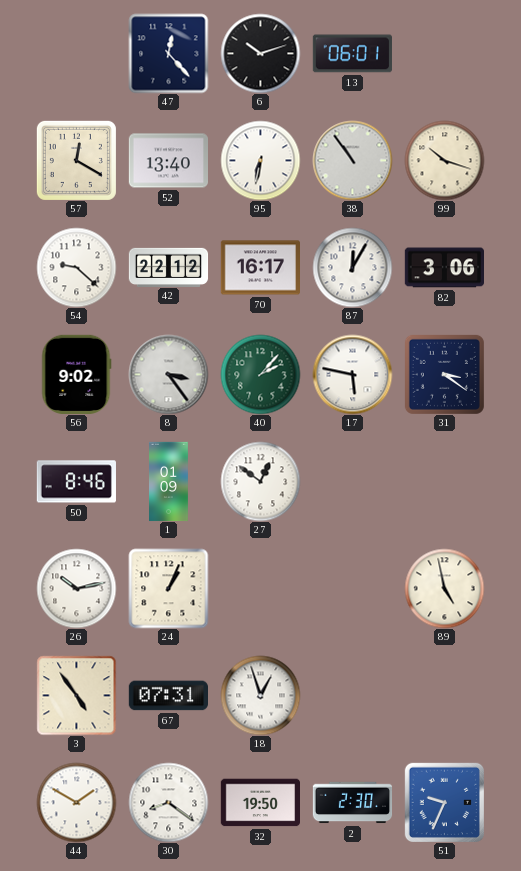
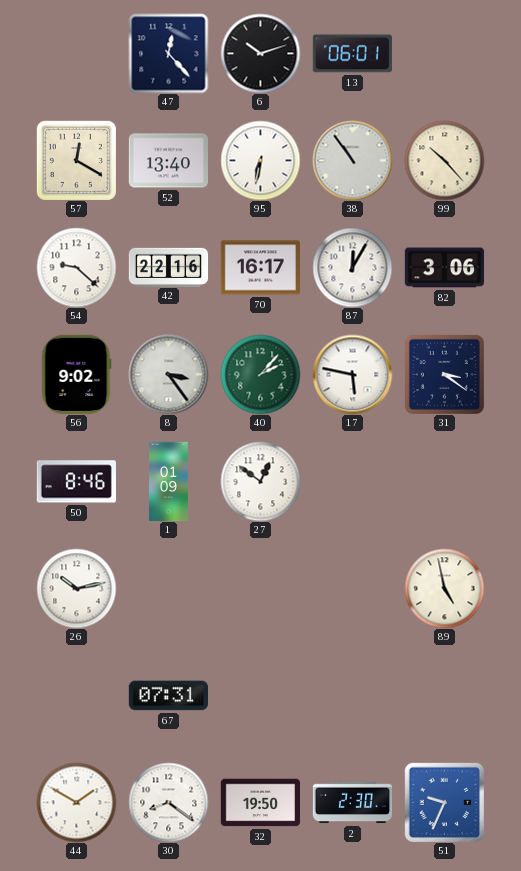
99: 10:18 -> 10:23 (444, 160)
42: 22:12 -> 22:16 (168, 267)
24: 1:04 -> none (168, 588)
3: 4:54 -> none (76, 695)
18: 12:57 -> none (260, 695)
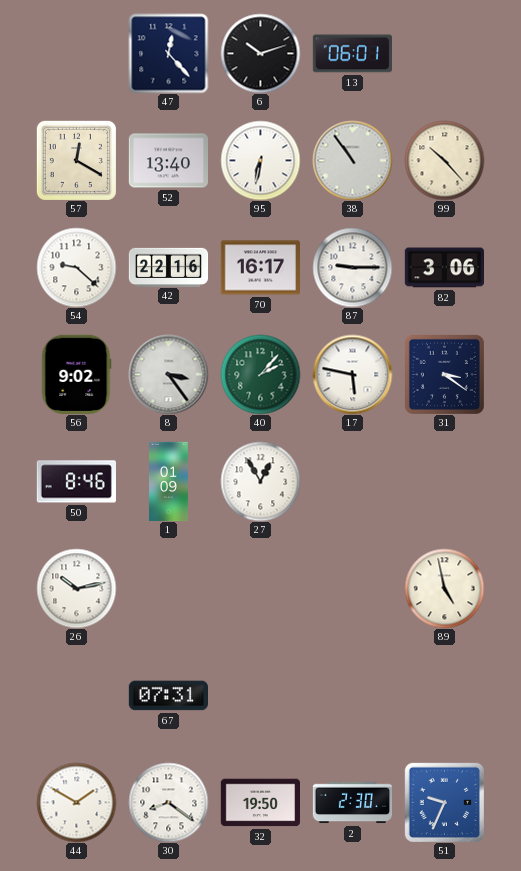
87: 12:05 -> 9:15 (352, 267)
27: 12:51 -> 12:55 (260, 481)
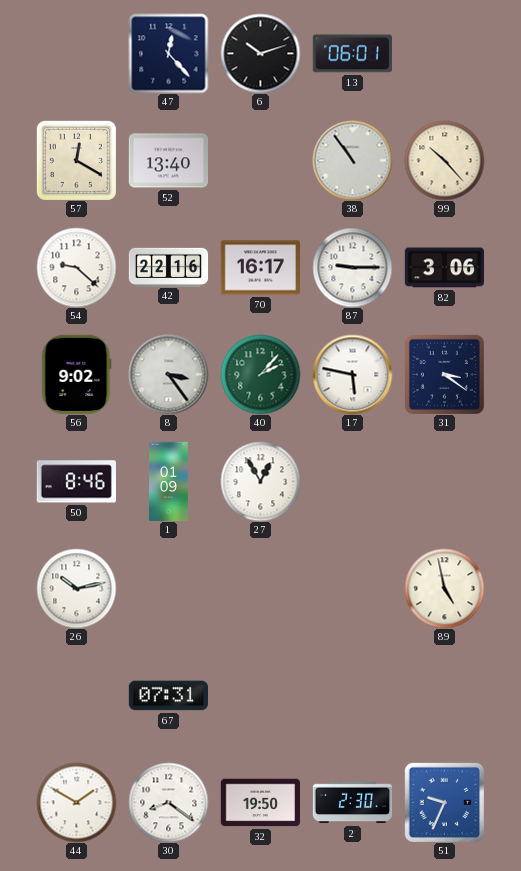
95: 6:32 -> none (260, 160)
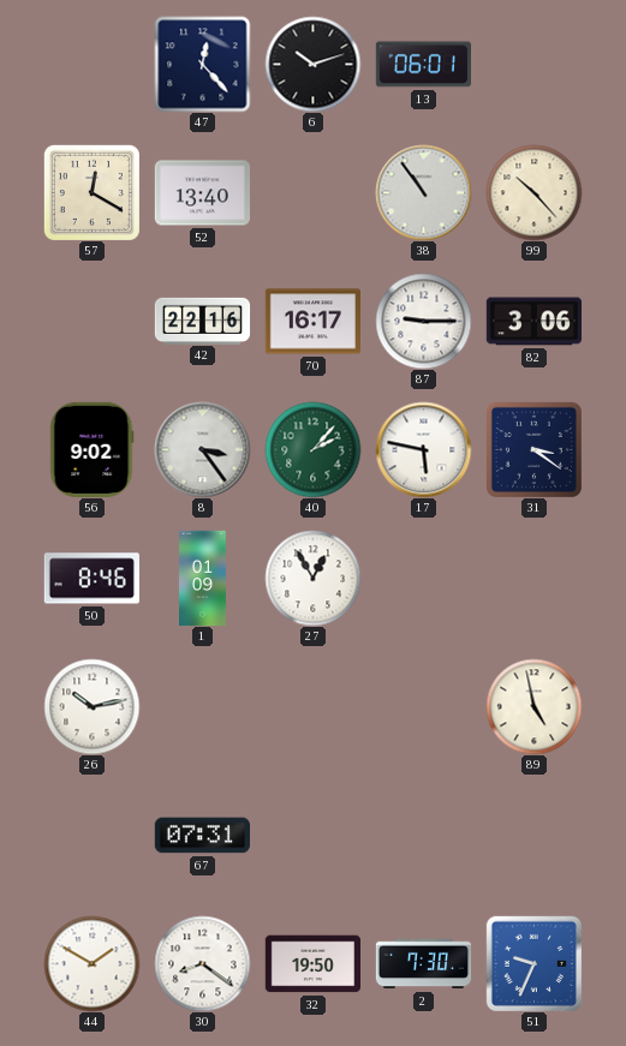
54: 9:22 -> none (76, 267)
2: 2:30 -> 7:30 (423, 964)
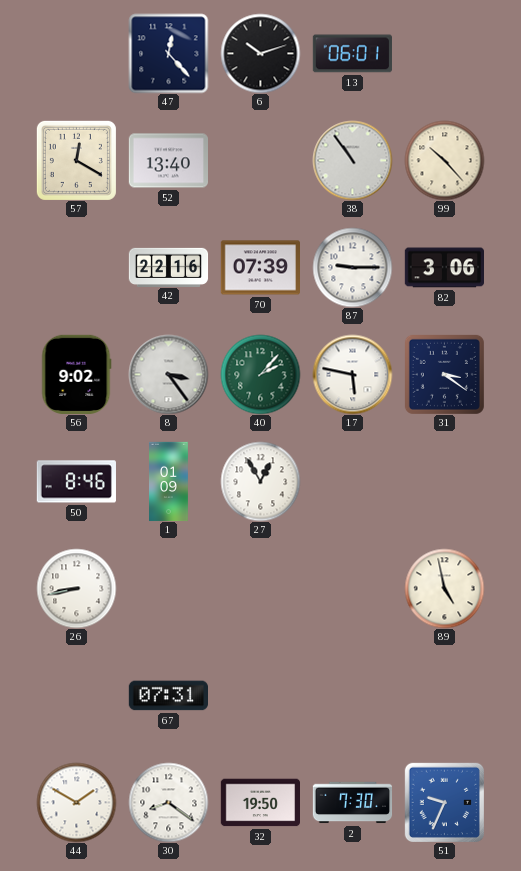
70: 16:17 -> 07:39 (260, 268)
26: 10:13 -> 8:43 (76, 588)
